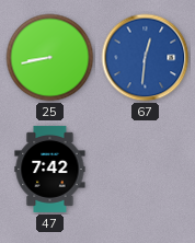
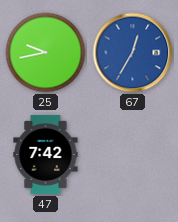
25: 8:43 -> 9:43 (46, 53)
67: 12:31 -> 12:35 (133, 53)
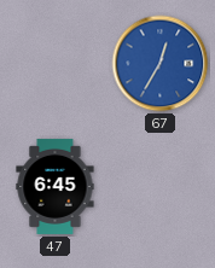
25: 9:43 -> none (46, 53)
47: 7:42 -> 6:45 (56, 186)
